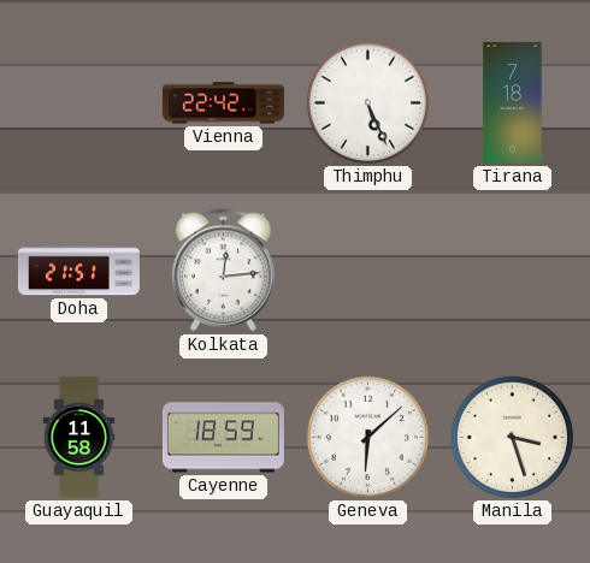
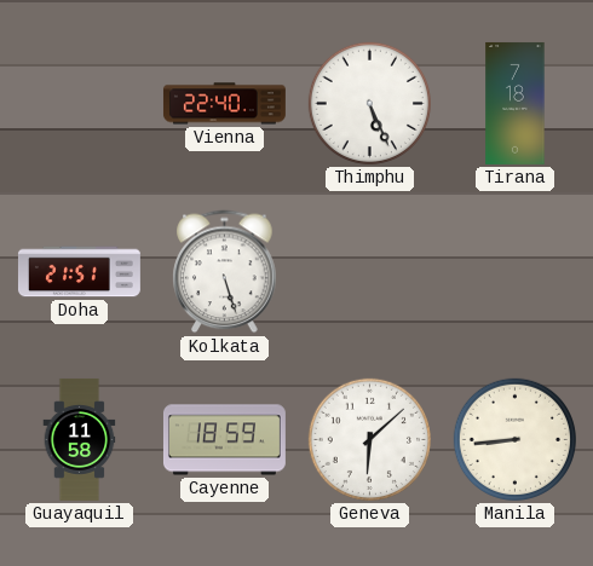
Vienna: 22:42 -> 22:40 (224, 104)
Kolkata: 12:14 -> 5:27 (225, 272)
Manila: 3:27 -> 8:44 (514, 439)
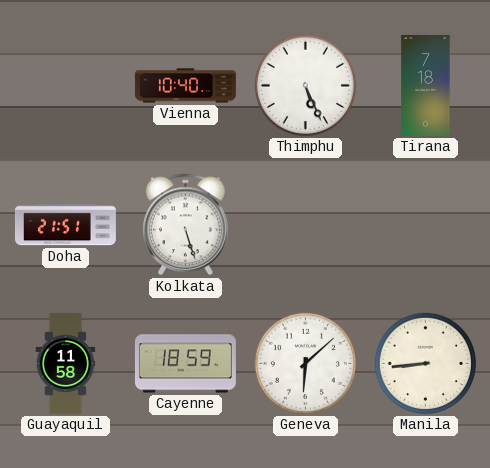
Vienna: 22:40 -> 10:40 (185, 86)
